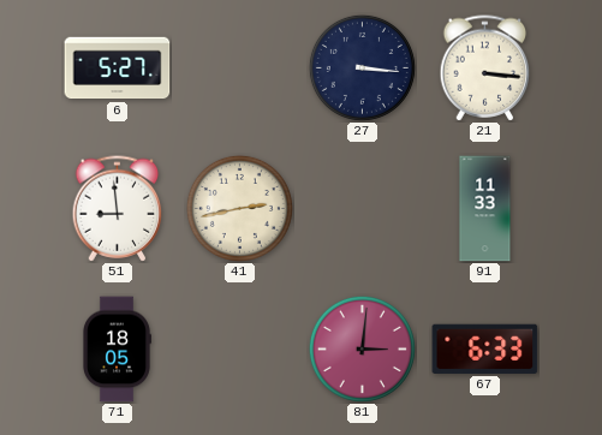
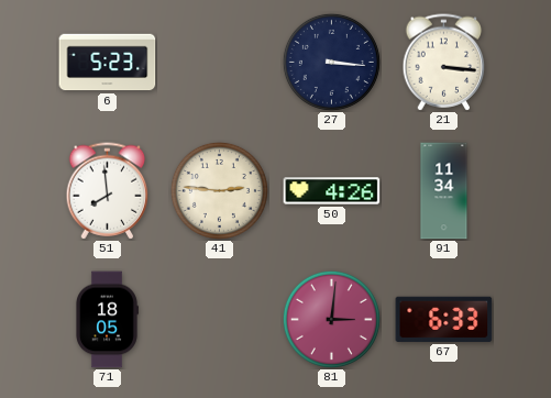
6: 5:27 -> 5:23 (108, 63)
51: 8:59 -> 7:59 (108, 191)
41: 2:43 -> 2:46 (219, 190)
50: none -> 4:26 (332, 191)
91: 11:33 -> 11:34 (444, 191)
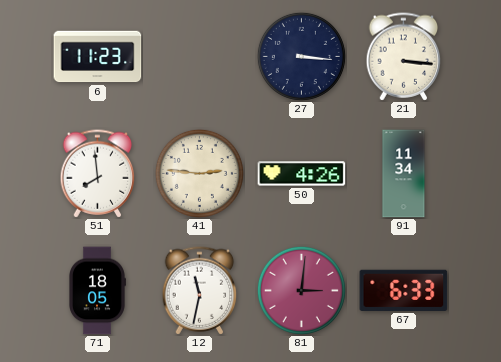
6: 5:23 -> 11:23 (98, 57)
12: none -> 11:32 (200, 291)
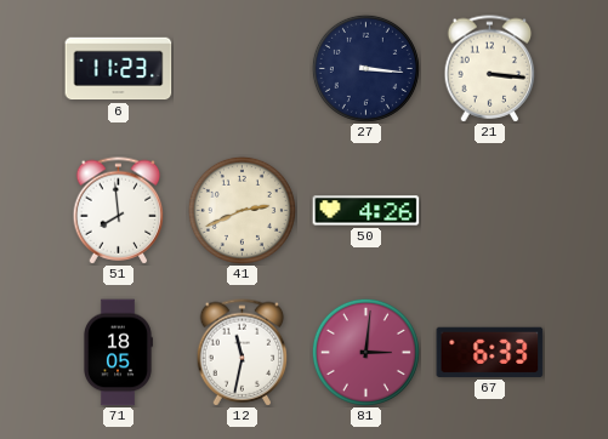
41: 2:46 -> 2:41 (242, 210)
91: 11:34 -> none (404, 174)
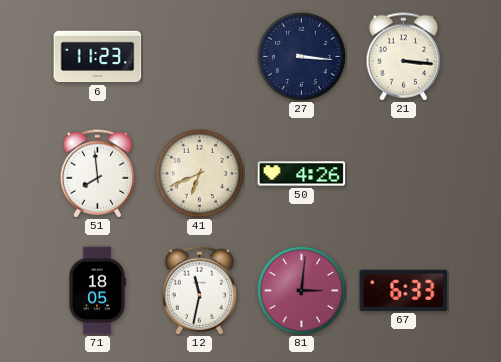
41: 2:41 -> 6:41 (199, 173)
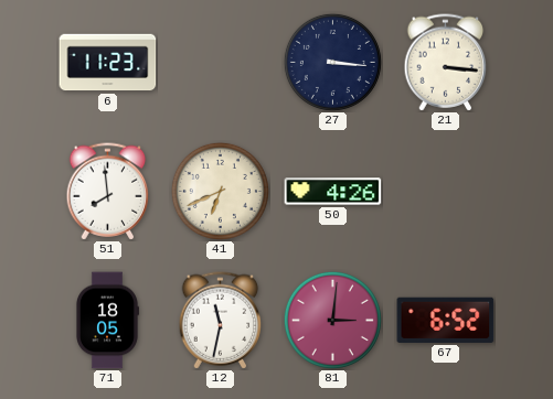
67: 6:33 -> 6:52 (446, 320)
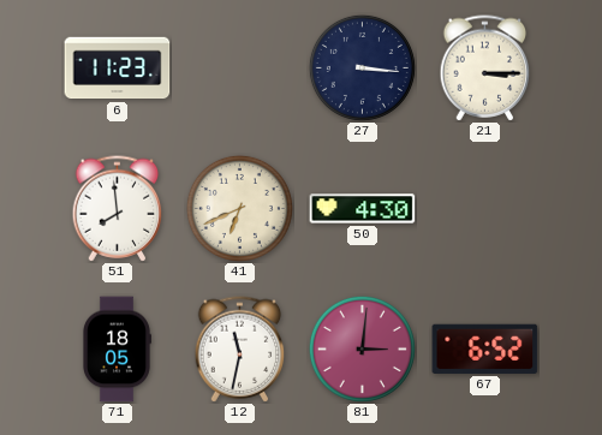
21: 3:16 -> 3:15 (485, 68)
50: 4:26 -> 4:30 (363, 209)
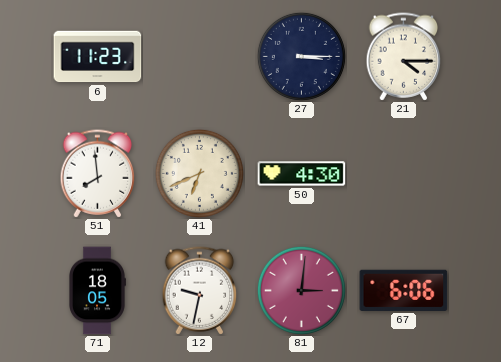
27: 3:16 -> 3:15 (301, 56)
21: 3:15 -> 4:15 (404, 57)
12: 11:32 -> 9:32 (200, 291)
67: 6:52 -> 6:06 (404, 290)
